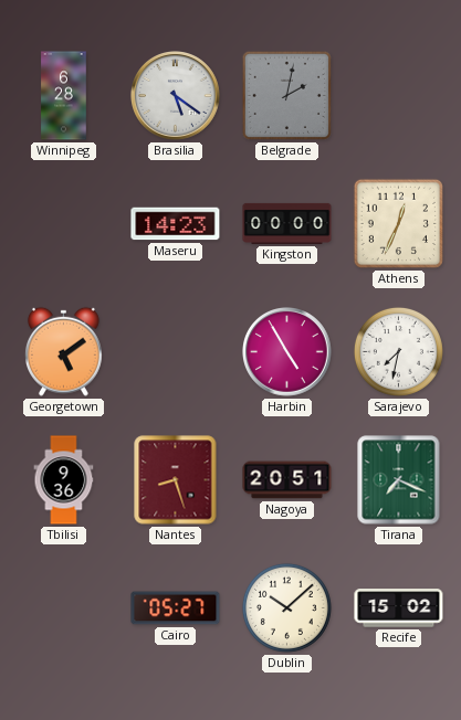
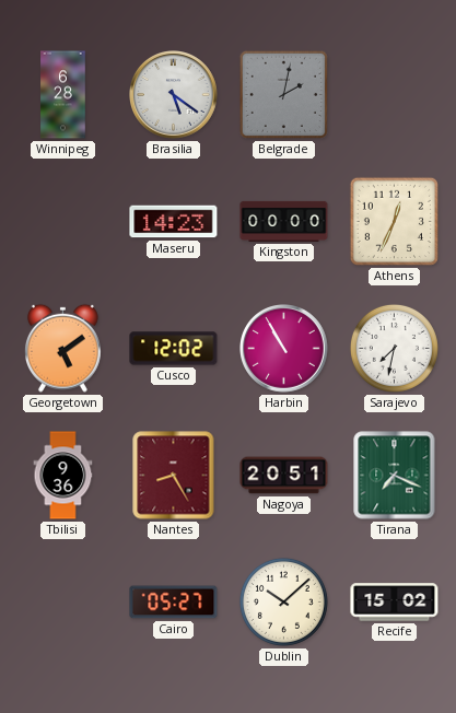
Cusco: none -> 12:02 (174, 349)
Harbin: 4:55 -> 10:55 (284, 349)
Nantes: 8:27 -> 8:25 (174, 476)
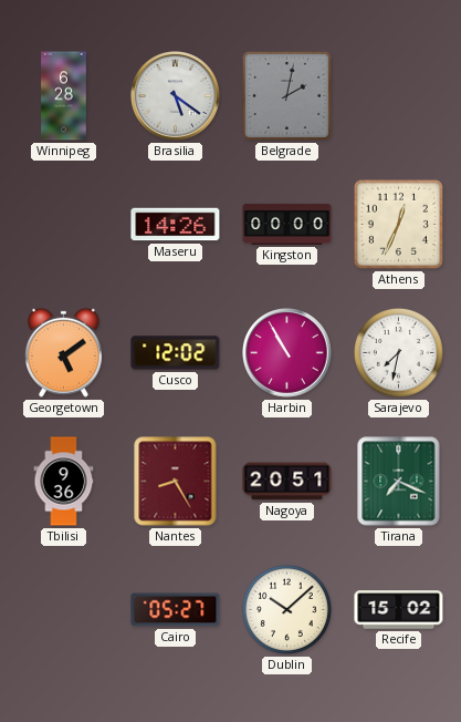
Maseru: 14:23 -> 14:26 (176, 225)
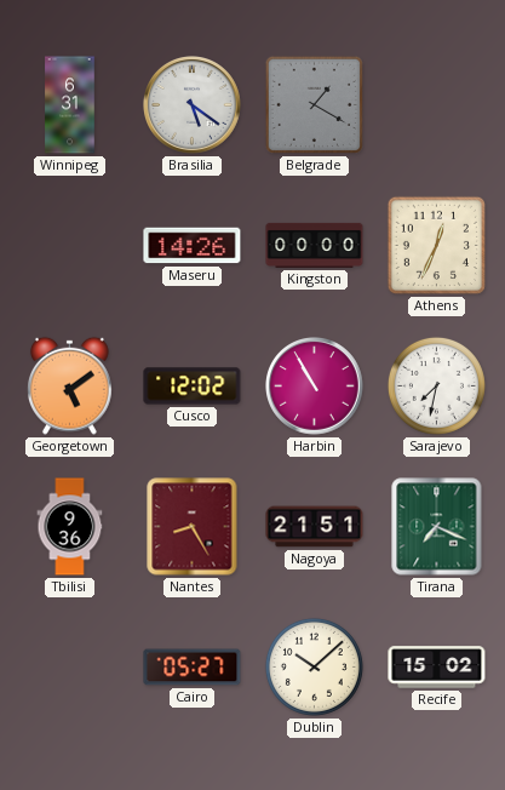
Winnipeg: 6:28 -> 6:31 (70, 105)
Belgrade: 2:02 -> 1:20 (314, 104)
Nagoya: 20:51 -> 21:51 (315, 527)
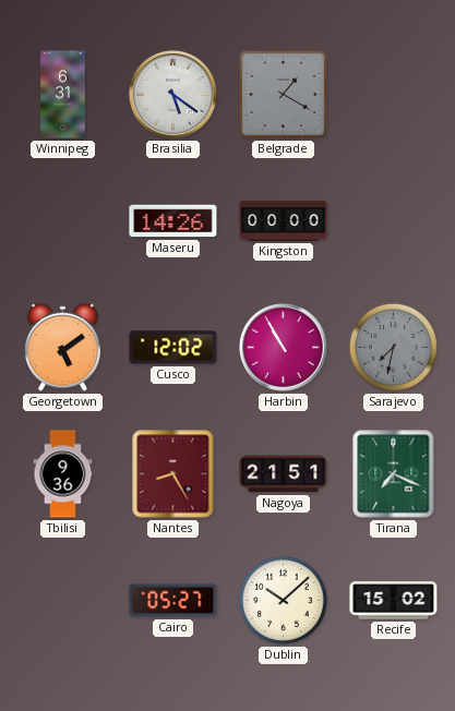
Athens: 12:34 -> none (436, 245)
Sarajevo dial: white -> grey (393, 347)
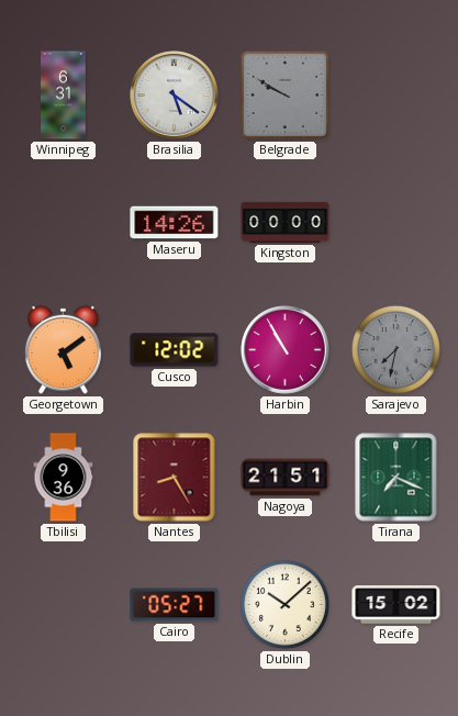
Belgrade: 1:20 -> 9:50 (284, 94)
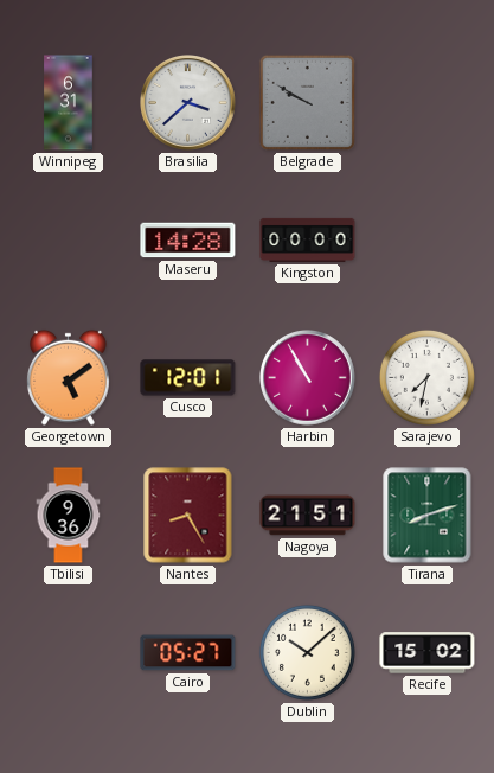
Brasilia: 5:21 -> 3:38 (188, 103)
Maseru: 14:26 -> 14:28 (188, 241)
Cusco: 12:02 -> 12:01 (188, 378)
Sarajevo dial: grey -> white (426, 377)
Tirana: 7:19 -> 8:12 (428, 516)
